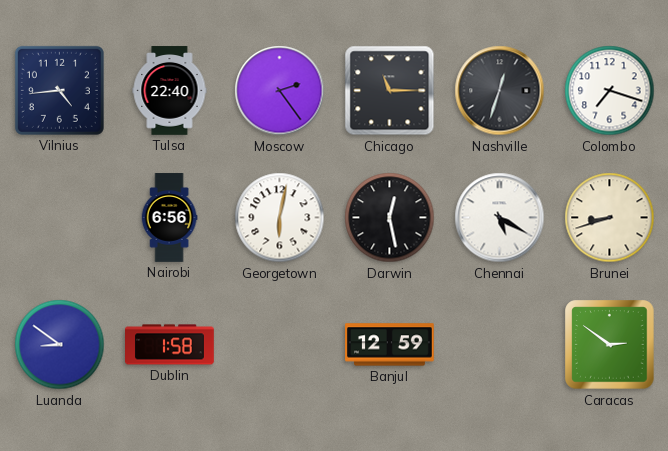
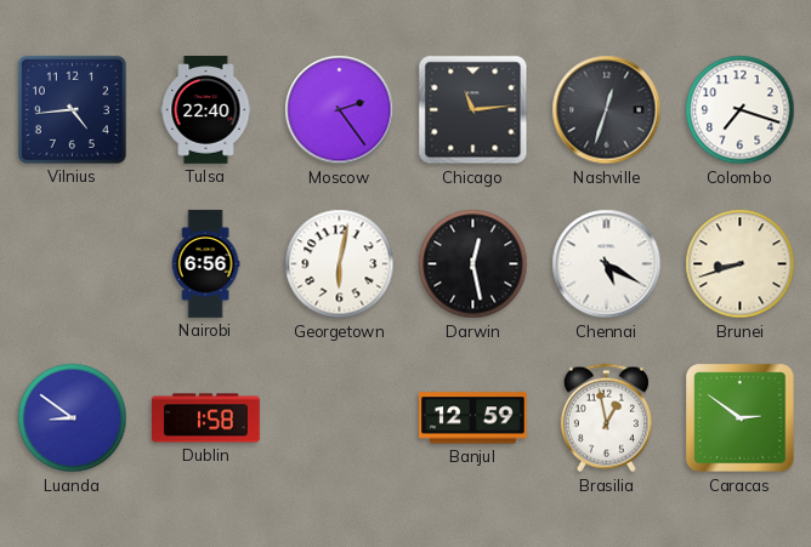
Chicago: 11:15 -> 11:14 (473, 110)
Brasilia: none -> 12:58 (606, 418)
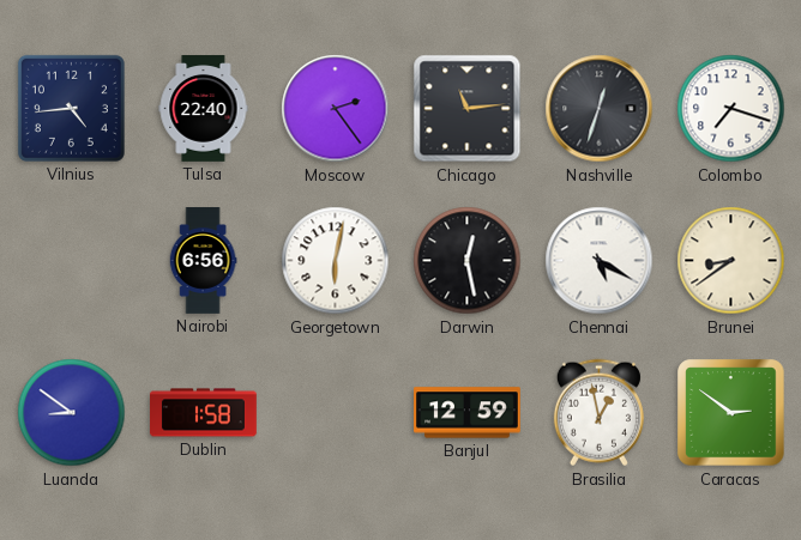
Brunei: 8:42 -> 8:39 (731, 261)
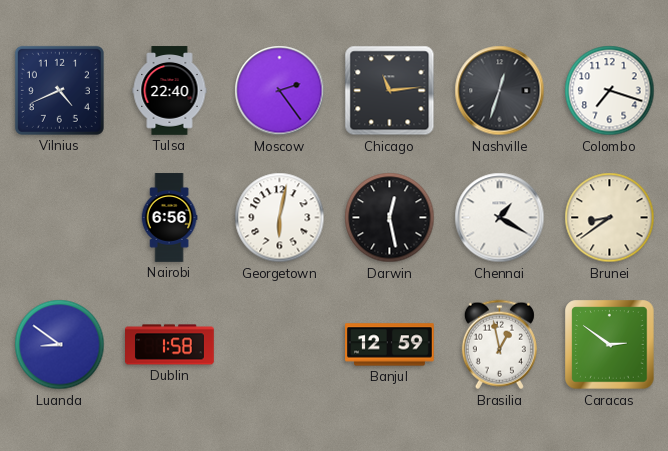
Vilnius: 4:44 -> 4:41 (59, 90)
Chennai: 5:20 -> 1:20 (500, 218)
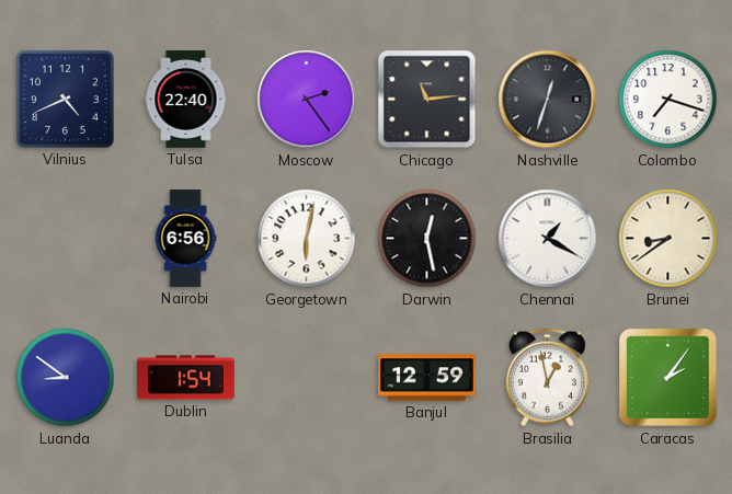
Dublin: 1:58 -> 1:54 (186, 378)
Caracas: 2:51 -> 2:06 (668, 378)
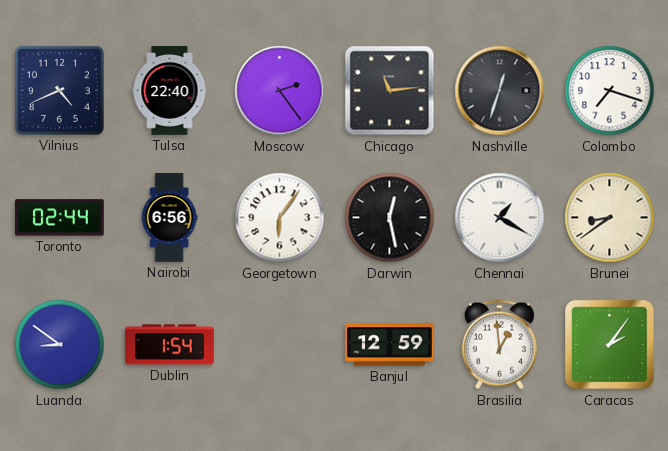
Toronto: none -> 02:44 (60, 218)
Georgetown: 6:02 -> 6:06 (280, 218)
Brasilia: 12:58 -> 12:59 (499, 345)
